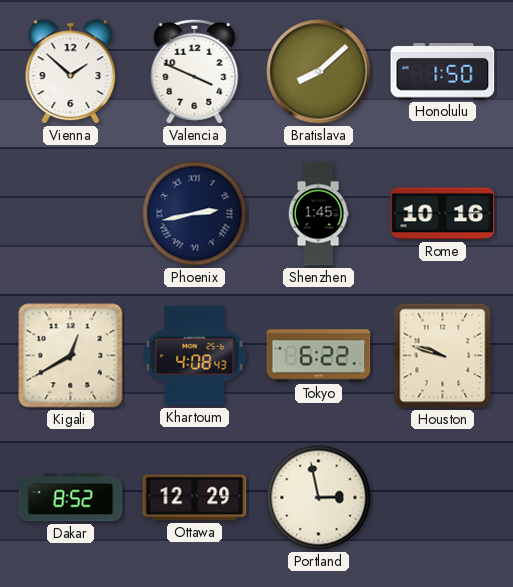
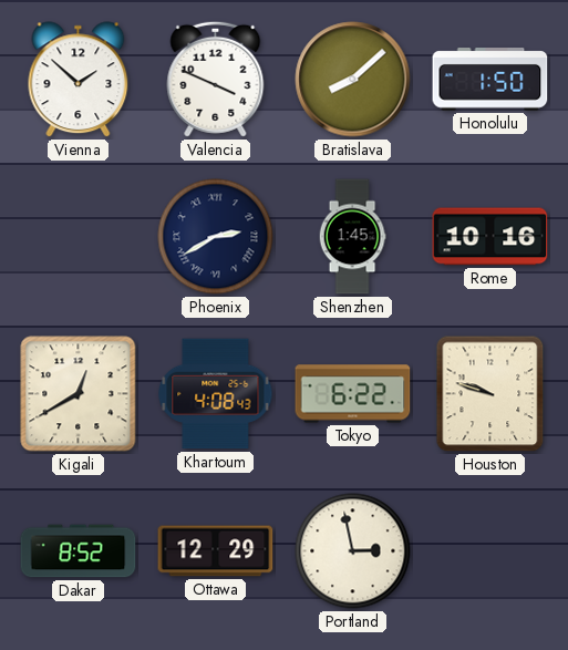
Phoenix: 2:43 -> 2:40 (216, 237)
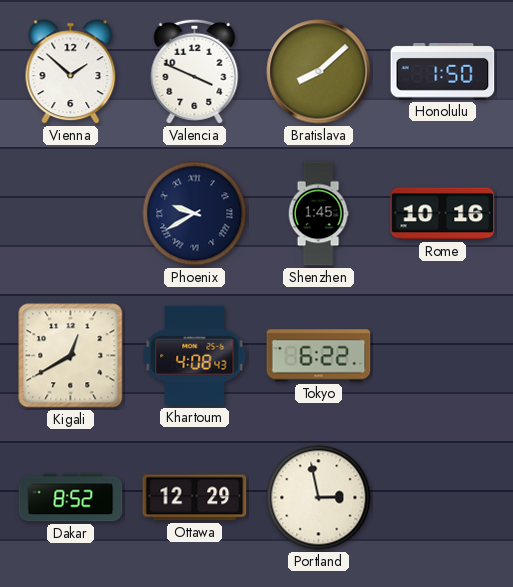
Phoenix: 2:40 -> 9:40 (195, 214)
Houston: 9:48 -> none (490, 394)
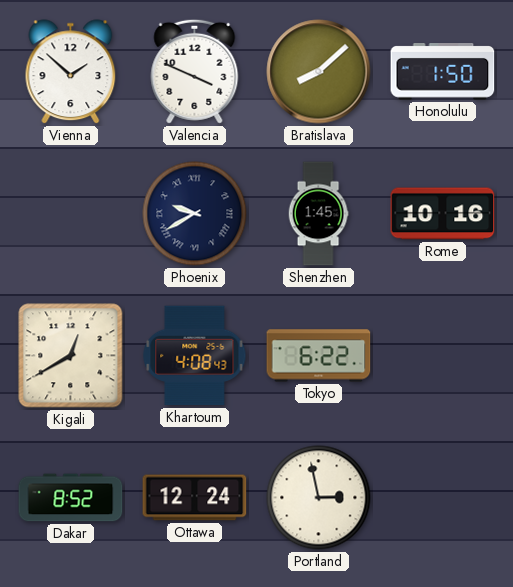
Ottawa: 12:29 -> 12:24 (195, 498)
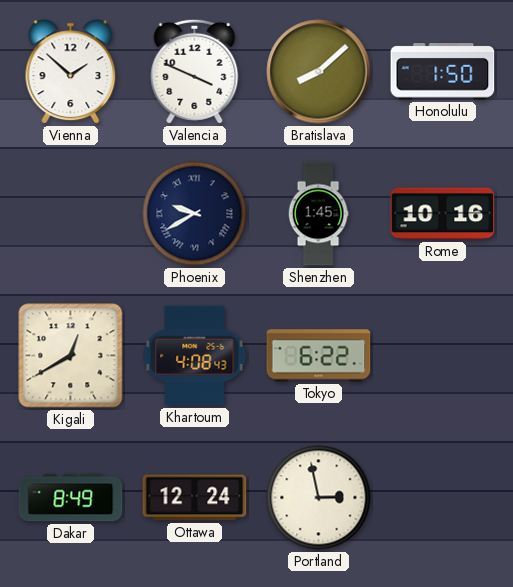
Dakar: 8:52 -> 8:49 (71, 498)
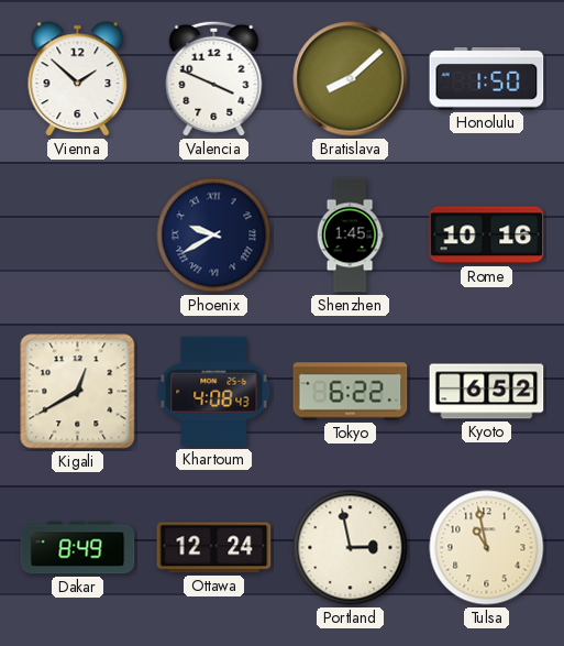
Kyoto: none -> 6:52 (487, 392)
Tulsa: none -> 10:58 (487, 548)
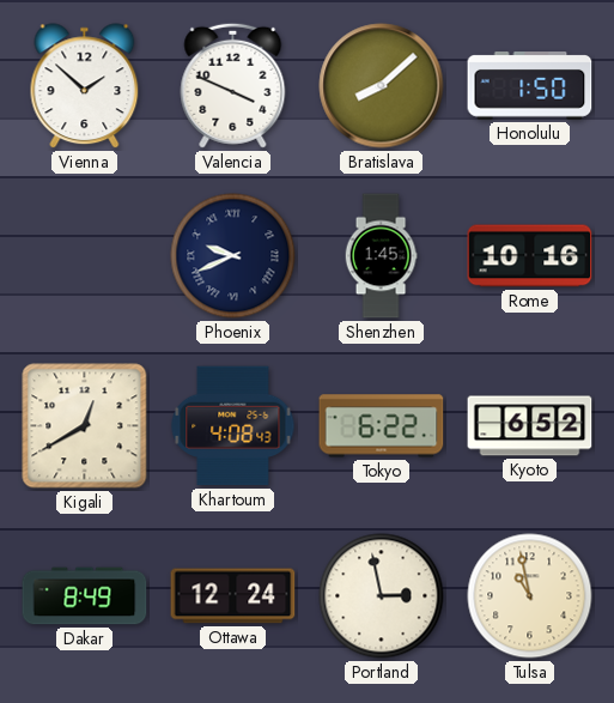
Phoenix: 9:40 -> 9:41 (233, 256)
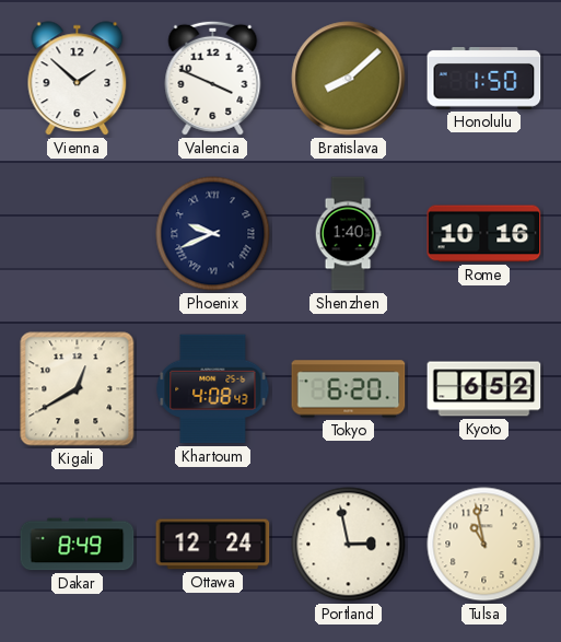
Shenzhen: 1:45 -> 1:40 (348, 234)
Tokyo: 6:22 -> 6:20 (349, 389)
